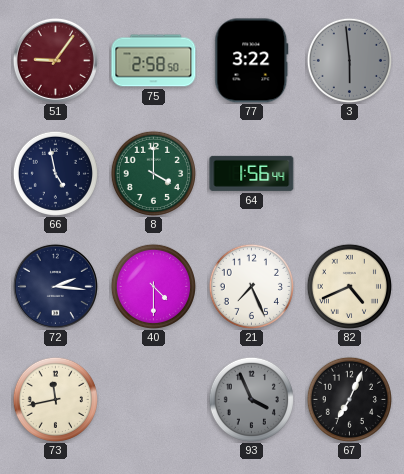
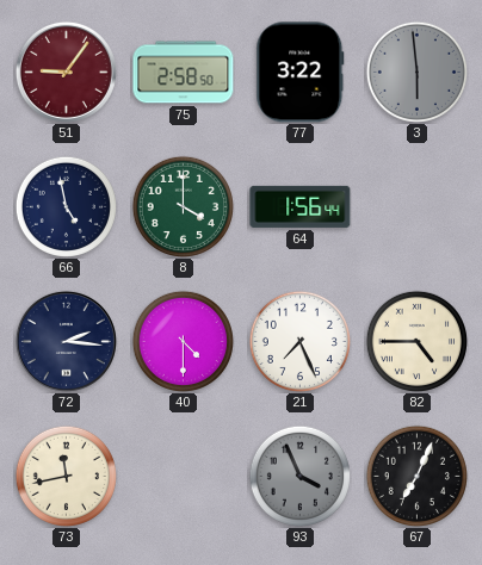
82: 4:41 -> 4:45 (416, 341)
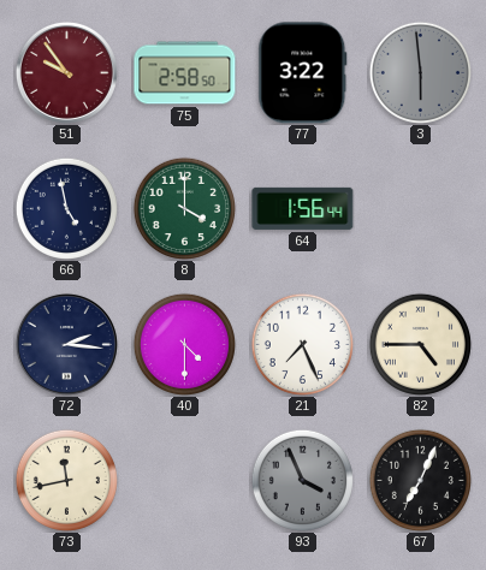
51: 9:06 -> 9:54 (66, 72)
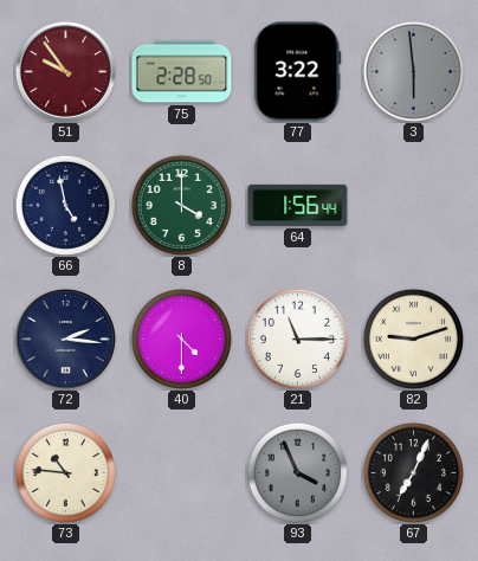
75: 2:58 -> 2:28 (182, 72)
21: 7:26 -> 11:15 (297, 338)
82: 4:45 -> 9:12 (413, 338)
73: 11:43 -> 10:46 (65, 472)
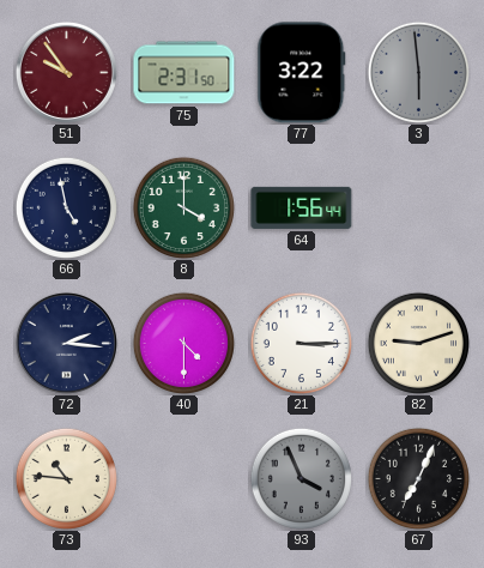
75: 2:28 -> 2:31 (184, 73)
21: 11:15 -> 3:15 (301, 343)
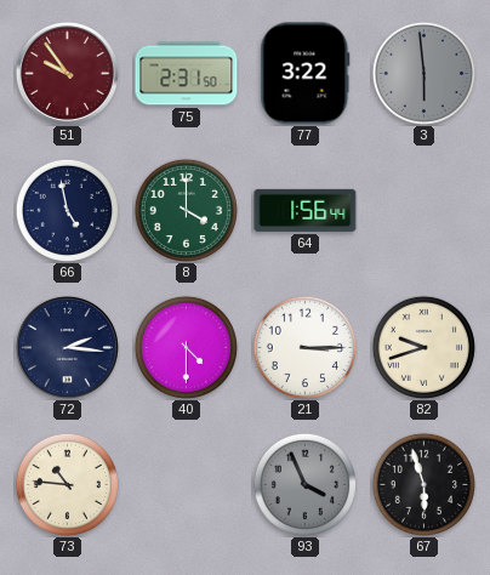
82: 9:12 -> 9:42 (423, 347)
67: 7:04 -> 5:57 (423, 484)
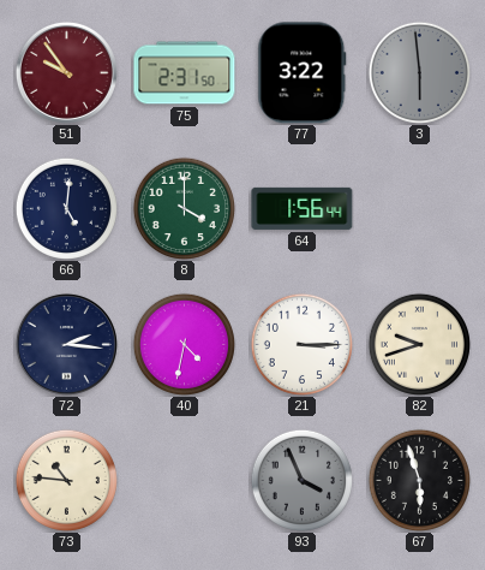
66: 4:58 -> 5:01 (66, 208)
40: 4:30 -> 4:32 (184, 344)
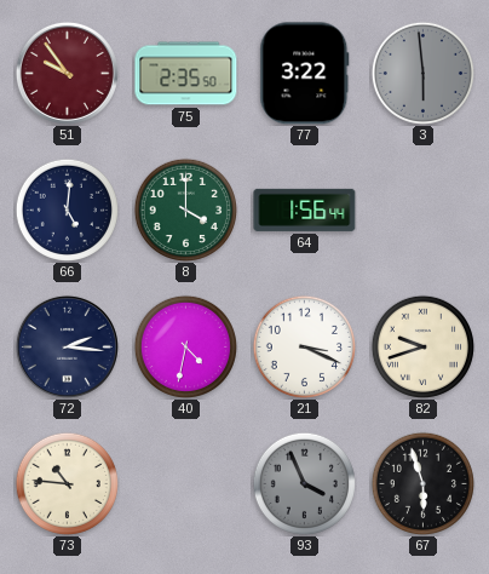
75: 2:31 -> 2:35 (186, 74)
21: 3:15 -> 3:19 (304, 346)
